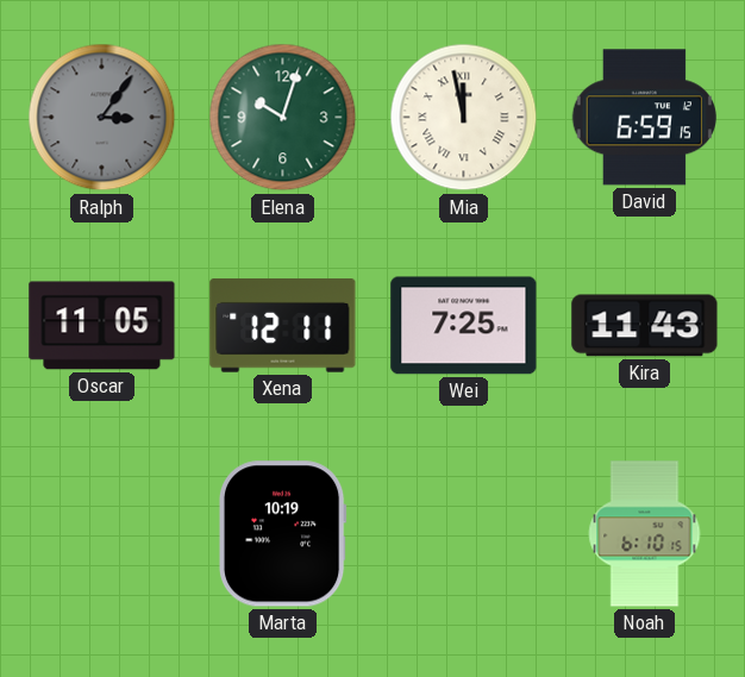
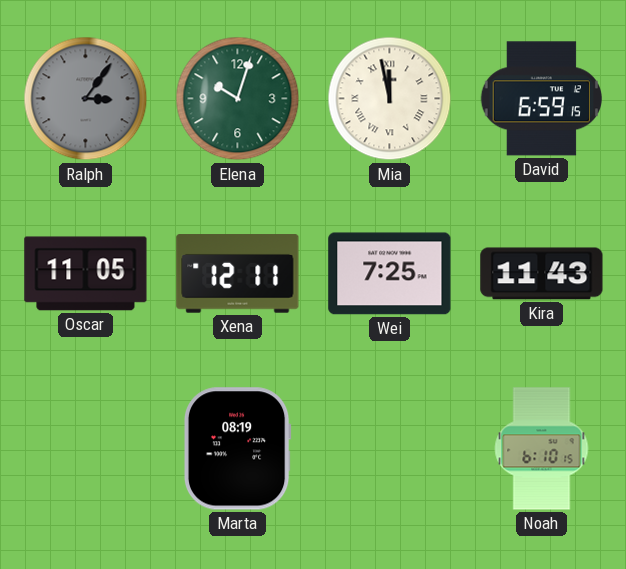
Marta: 10:19 -> 08:19 (237, 449)
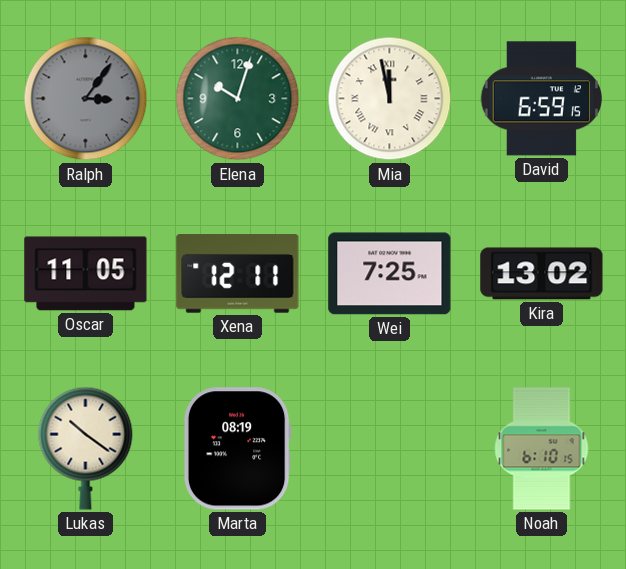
Kira: 11:43 -> 13:02 (542, 274)
Lukas: none -> 10:21 (86, 448)
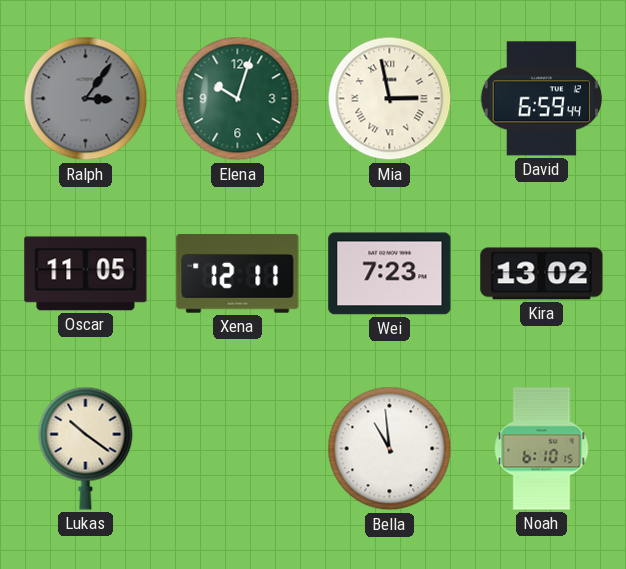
Mia: 11:58 -> 2:58 (390, 99)
David: 6:59:15 -> 6:59:44 (541, 99)
Wei: 7:25 -> 7:23 (390, 274)
Marta: 08:19 -> none (237, 449)
Bella: none -> 10:59 (390, 449)
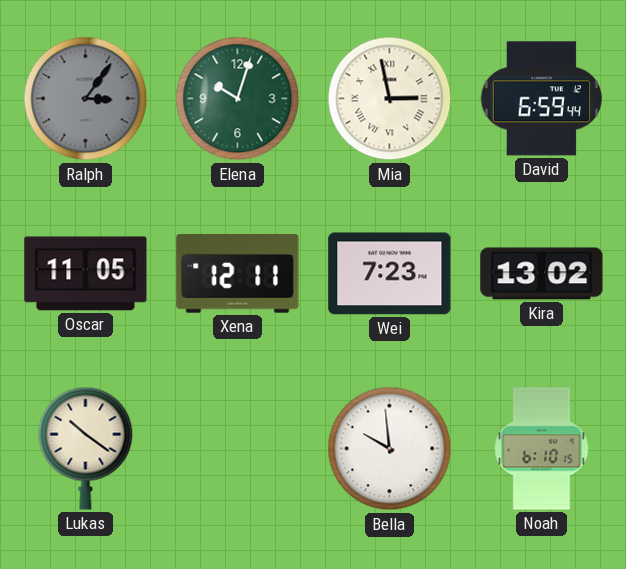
Bella: 10:59 -> 9:59 (390, 449)
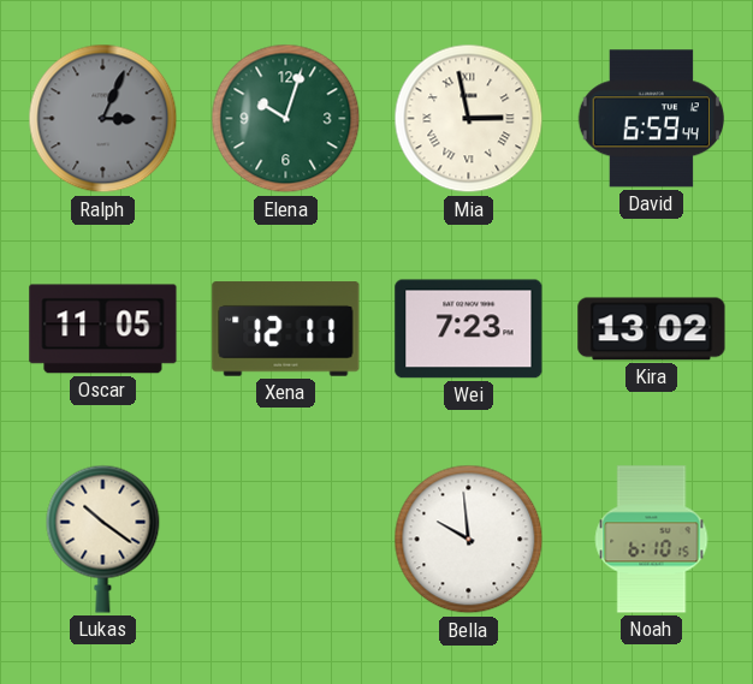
Ralph: 3:06 -> 3:04 (103, 119)
